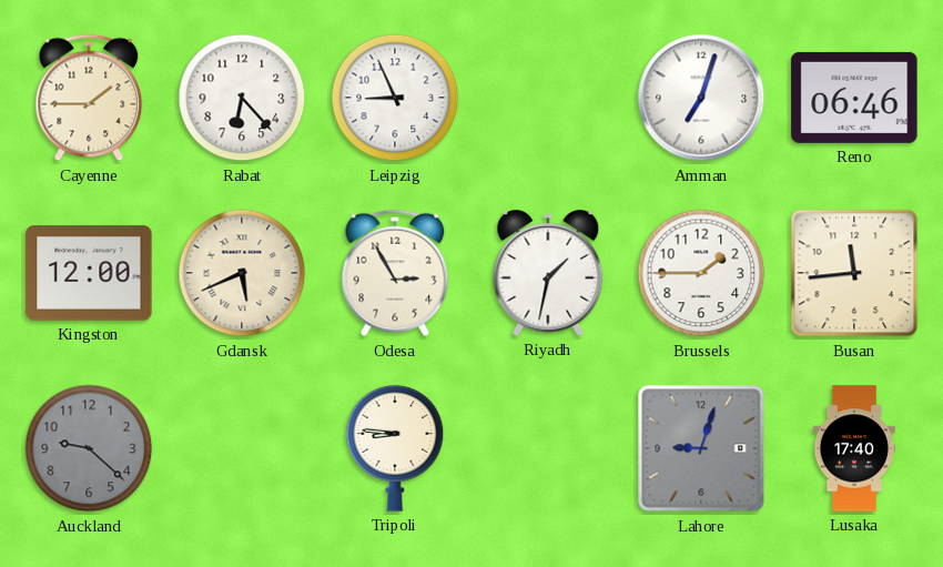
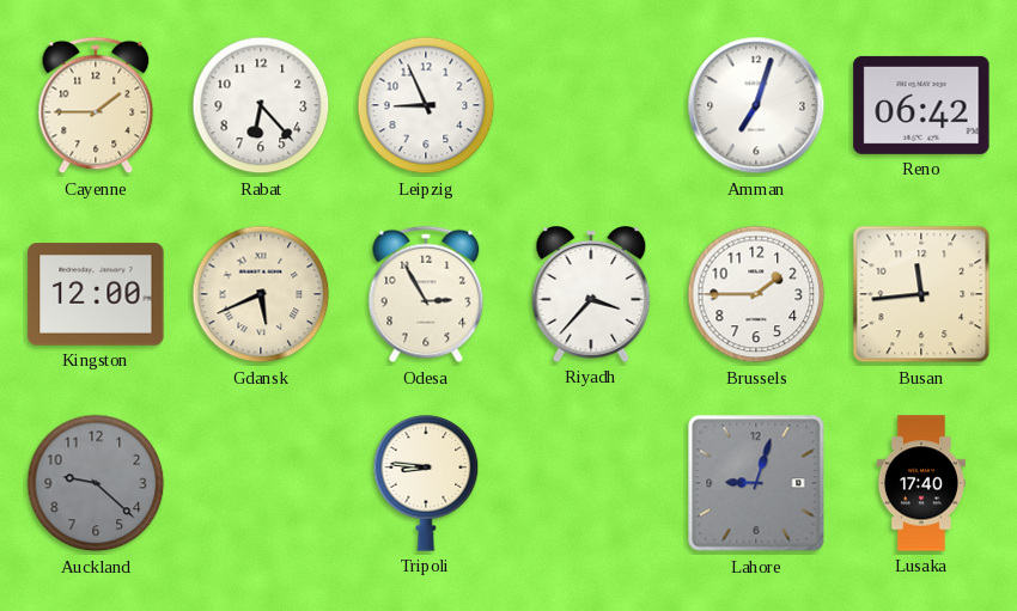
Reno: 06:46 -> 06:42 (921, 105)
Riyadh: 1:32 -> 3:37 (591, 295)
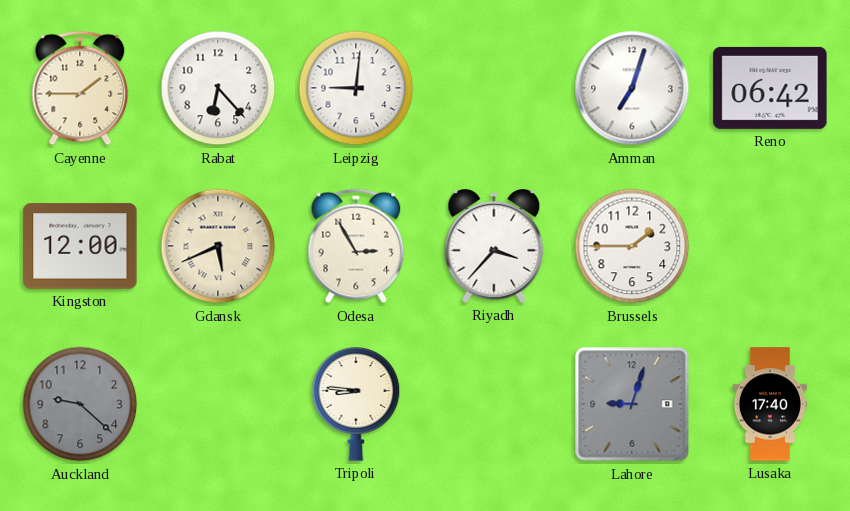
Leipzig: 8:56 -> 9:01 (356, 88)
Busan: 11:44 -> none (921, 294)
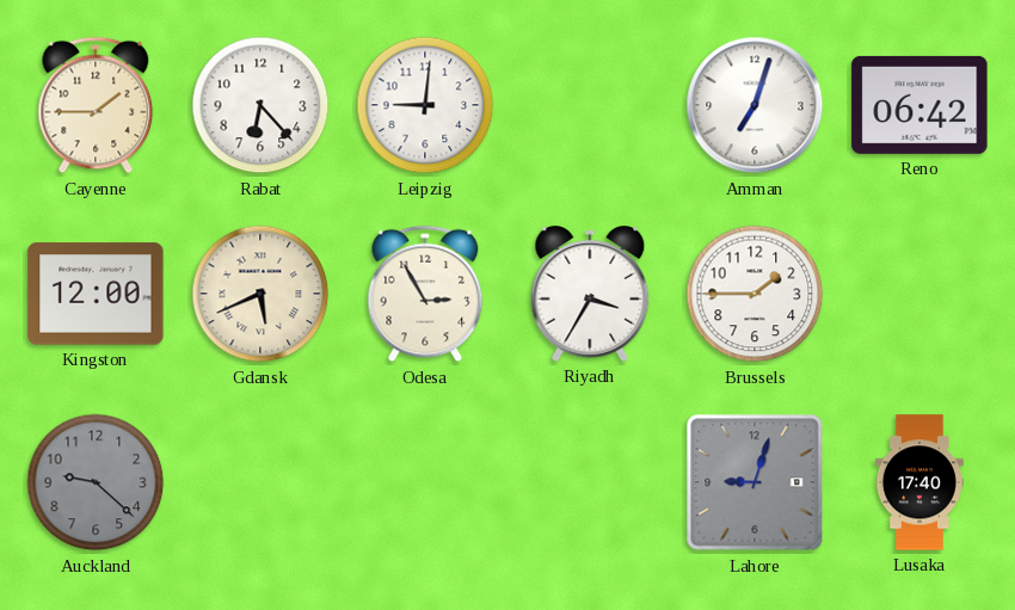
Riyadh: 3:37 -> 3:35 (590, 295)
Tripoli: 8:46 -> none (356, 404)
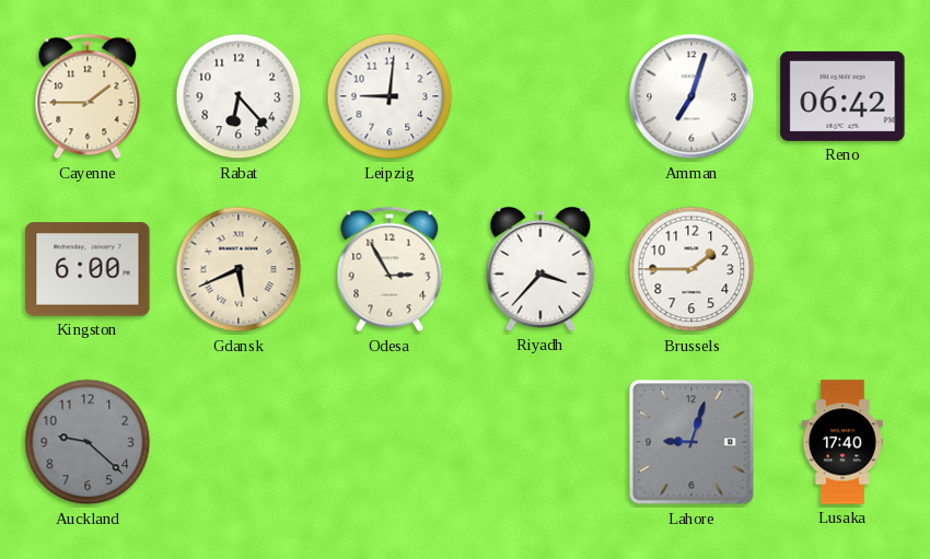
Kingston: 12:00 -> 6:00 (88, 269)
Riyadh: 3:35 -> 3:37 (540, 270)
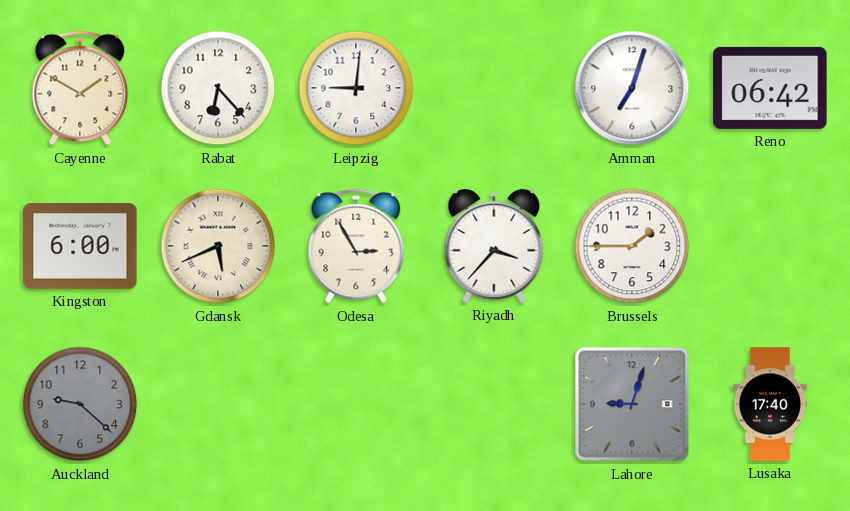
Cayenne: 1:45 -> 1:50 (80, 88)
